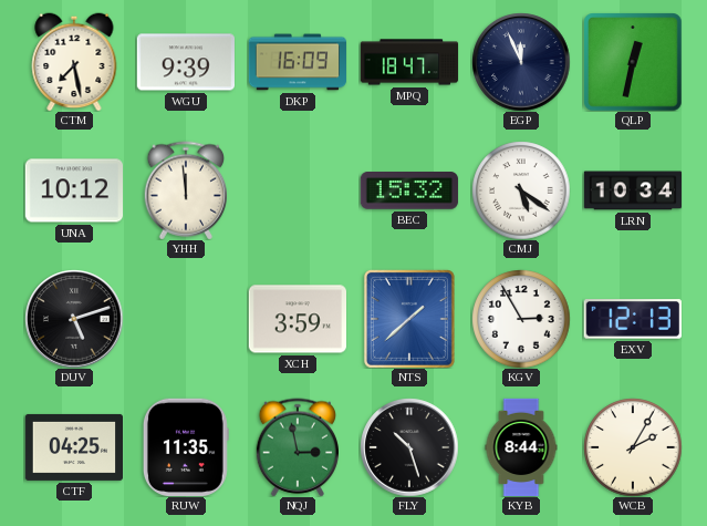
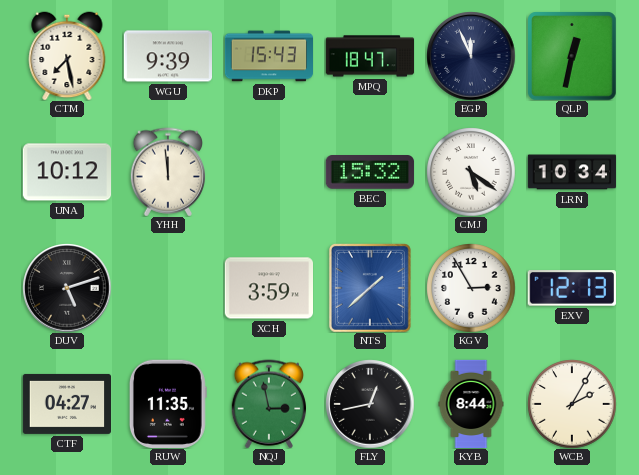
DKP: 16:09 -> 15:43 (268, 56)
CTF: 04:25 -> 04:27 (66, 404)
FLY: 10:27 -> 12:43 (370, 404)
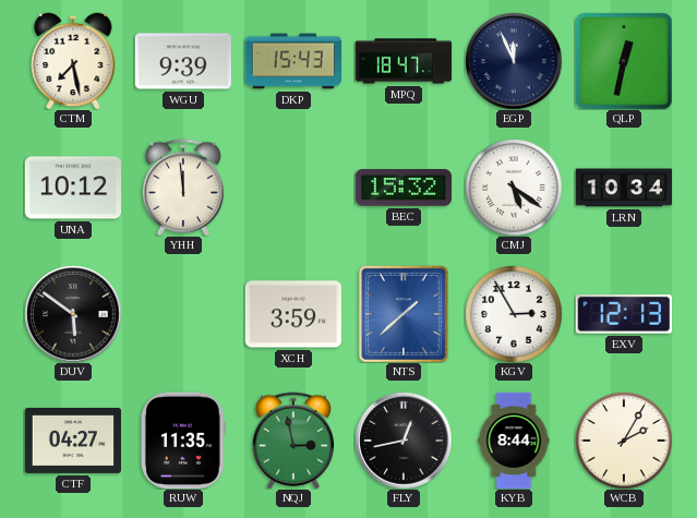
DUV: 5:12 -> 5:51 (73, 314)
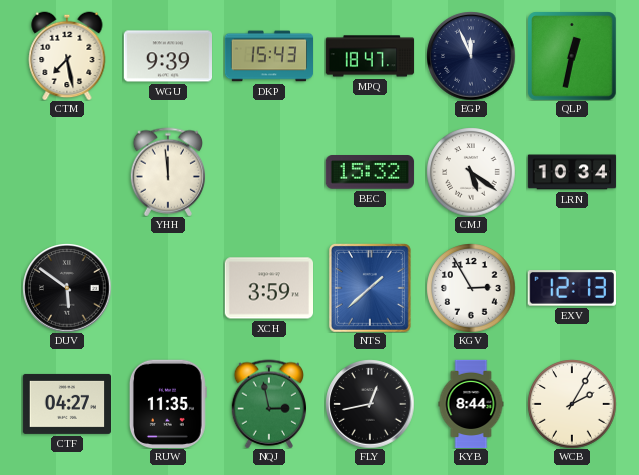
UNA: 10:12 -> none (72, 188)
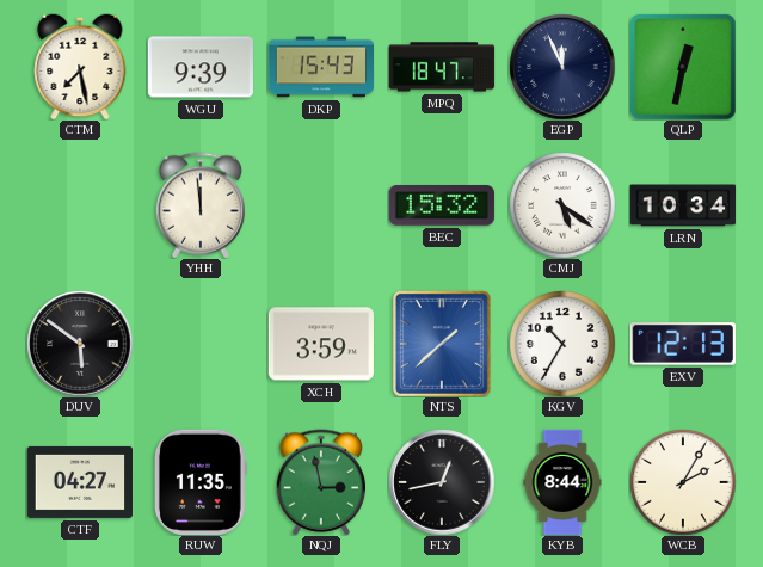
KGV: 2:55 -> 10:35 (562, 344)
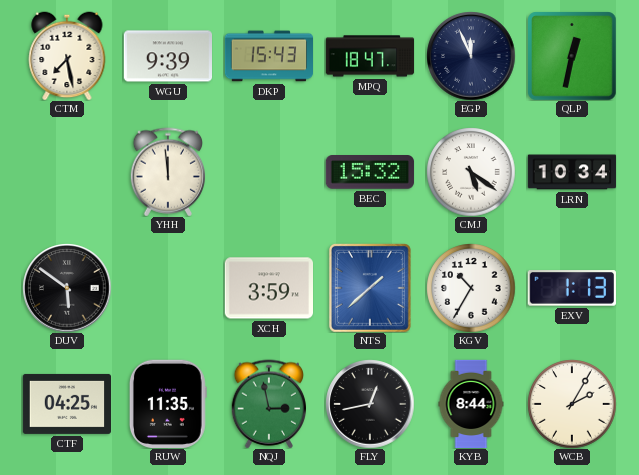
EXV: 12:13 -> 1:13 (572, 288)
CTF: 04:27 -> 04:25 (66, 404)
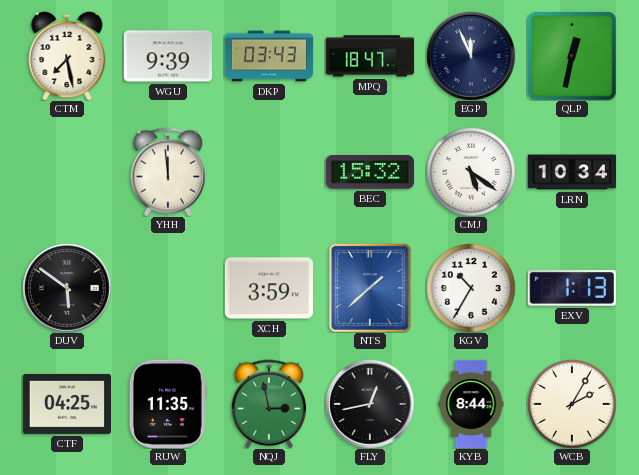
DKP: 15:43 -> 03:43 (268, 56)
